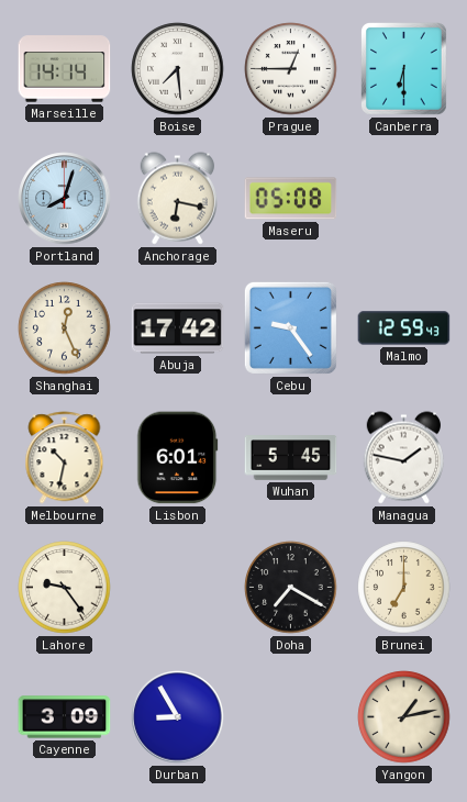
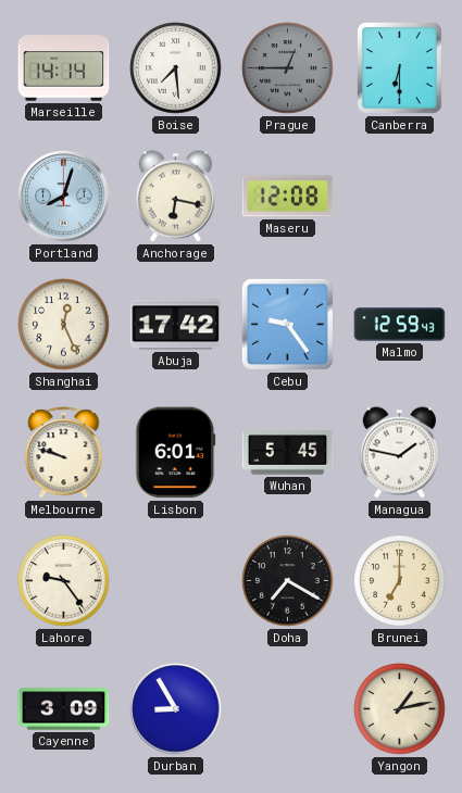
Prague dial: white -> grey (288, 68)
Maseru: 05:08 -> 12:08 (288, 197)
Melbourne: 10:32 -> 9:48 (64, 453)
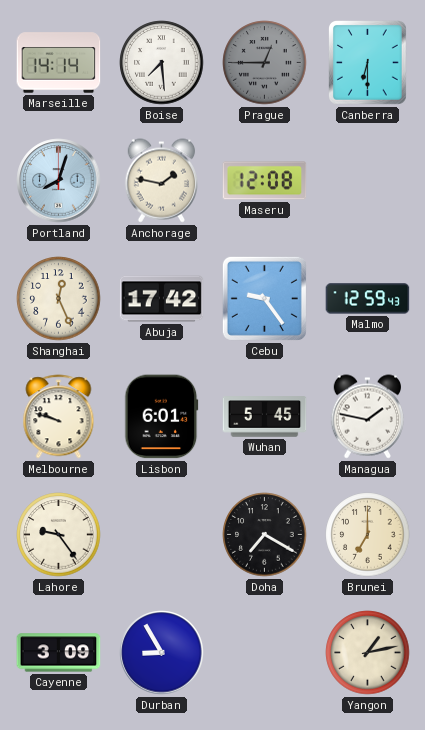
Anchorage: 6:17 -> 1:47 (161, 181)
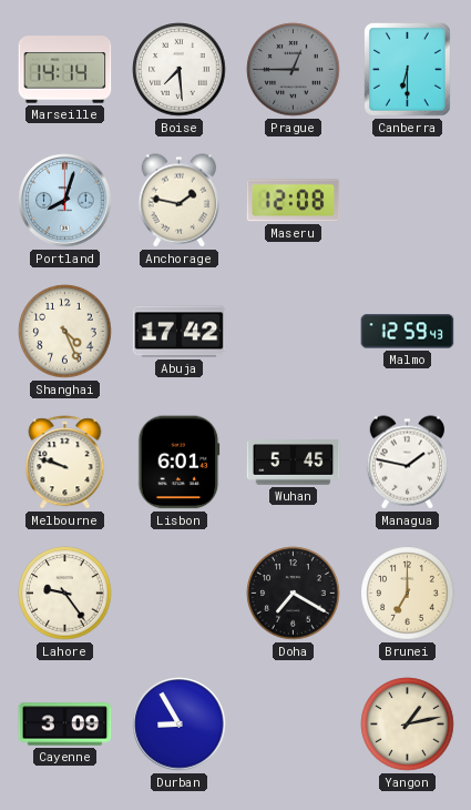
Shanghai: 12:26 -> 4:26 (65, 332)
Cebu: 9:24 -> none (264, 298)
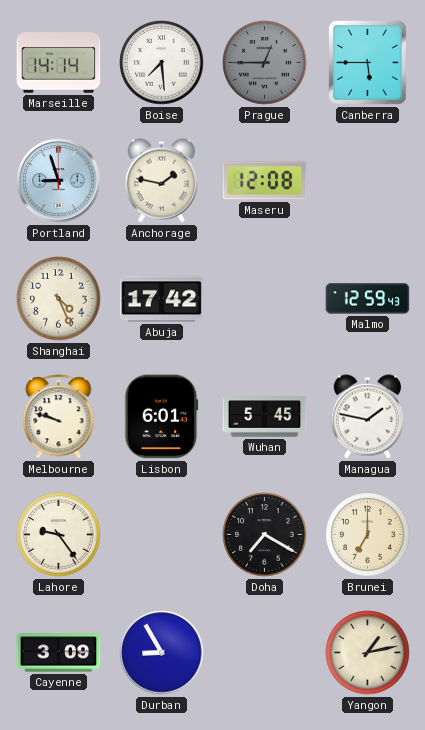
Canberra: 6:30 -> 5:45 (368, 63)
Portland: 8:03 -> 8:57 (59, 181)
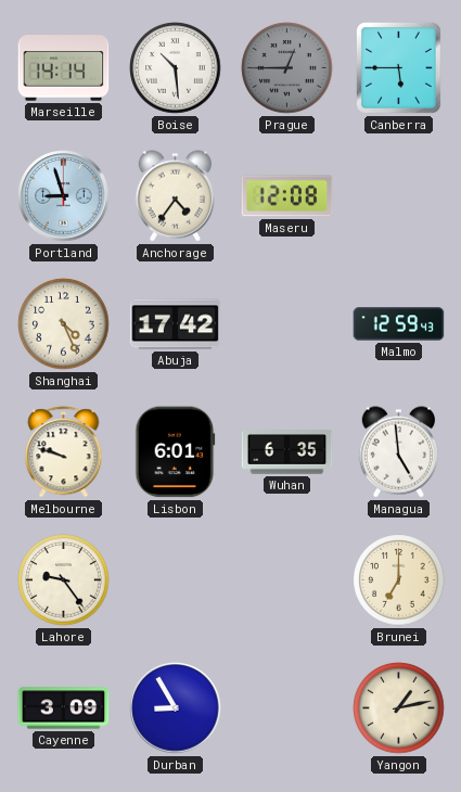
Boise: 7:29 -> 10:29 (176, 68)
Anchorage: 1:47 -> 4:36 (175, 196)
Wuhan: 5:45 -> 6:35 (287, 452)
Managua: 1:47 -> 4:59 (398, 452)
Doha: 7:20 -> none (265, 535)
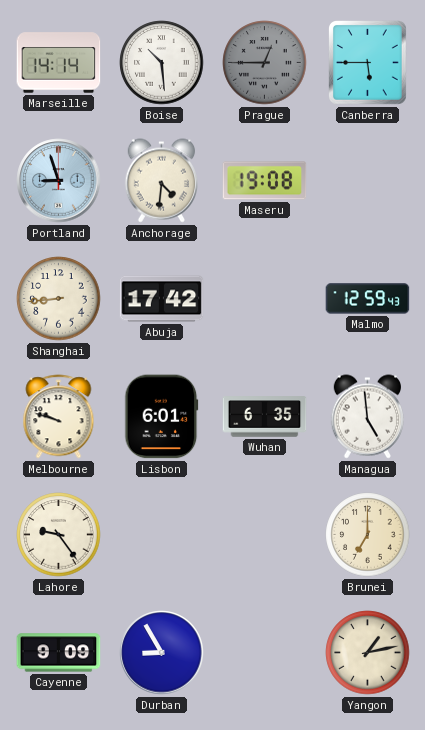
Anchorage: 4:36 -> 4:31 (161, 181)
Maseru: 12:08 -> 19:08 (265, 181)
Shanghai: 4:26 -> 8:44 (59, 299)
Cayenne: 3:09 -> 9:09 (59, 653)
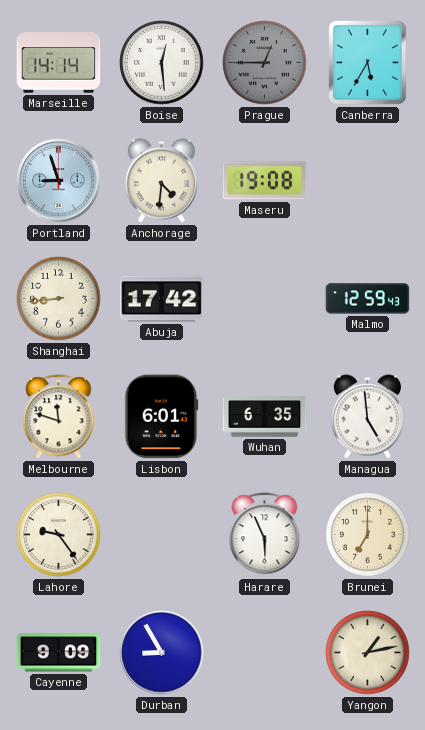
Boise: 10:29 -> 12:29 (162, 63)
Canberra: 5:45 -> 5:35 (368, 63)
Melbourne: 9:48 -> 11:48 (59, 417)
Harare: none -> 5:56 (265, 535)
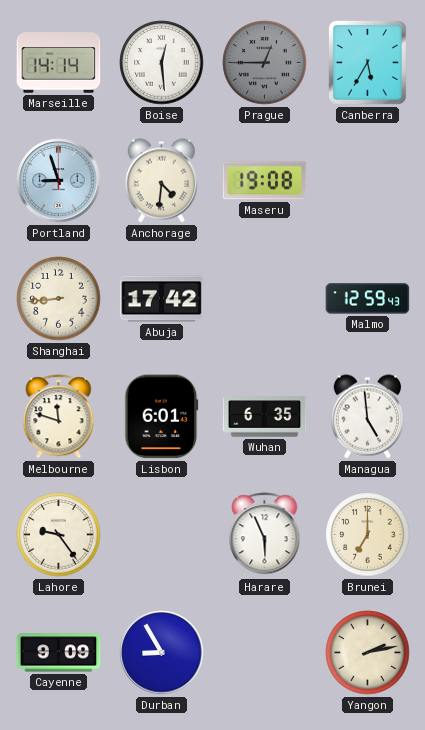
Yangon: 1:13 -> 2:13 (368, 653)
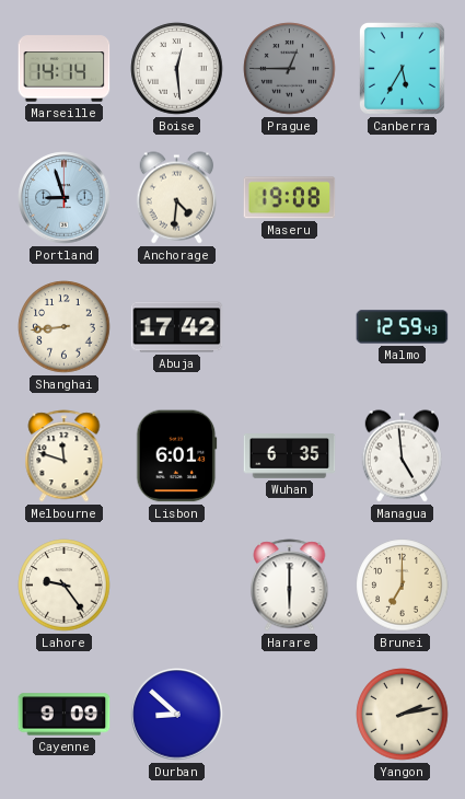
Harare: 5:56 -> 6:00 (290, 586)
Durban: 8:55 -> 8:52 (177, 715)
